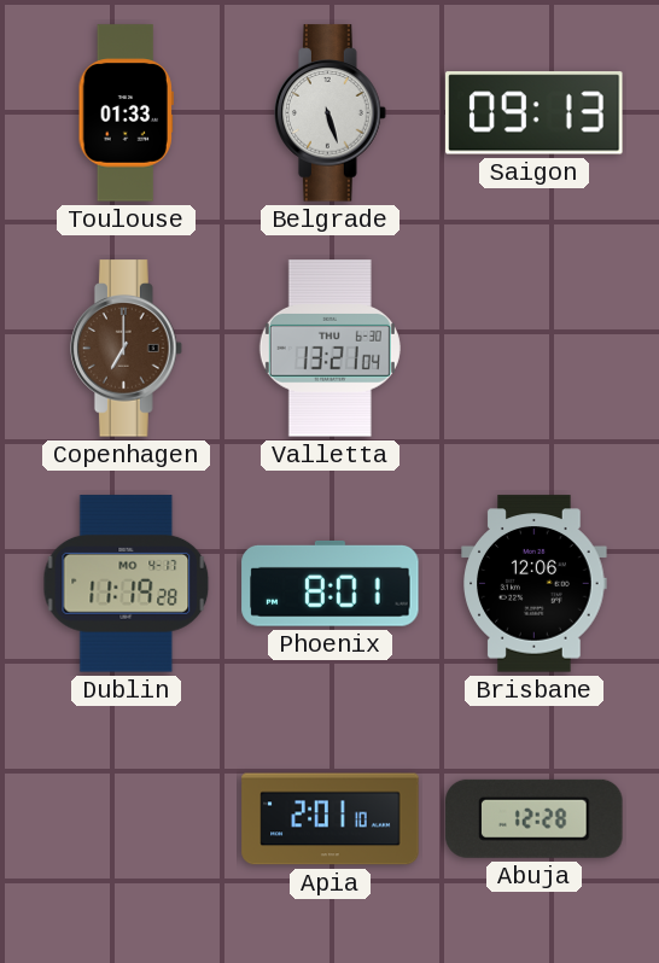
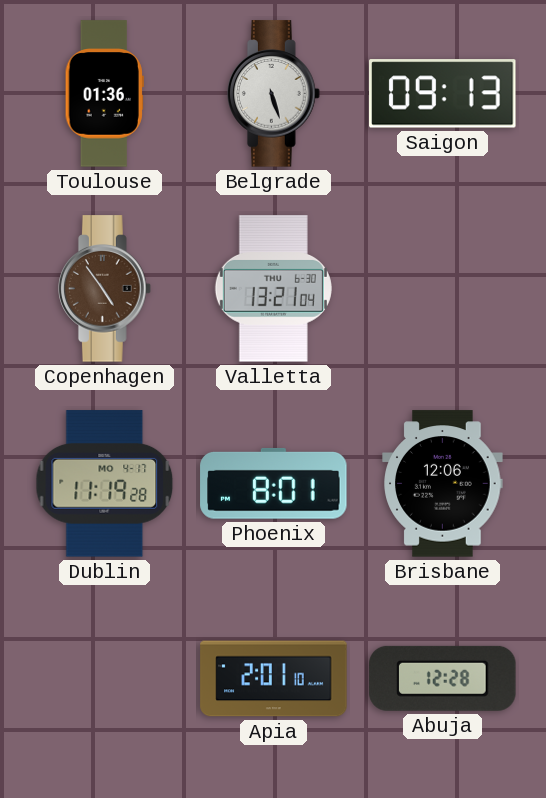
Toulouse: 01:33 -> 01:36 (104, 94)
Copenhagen: 7:00 -> 4:54 (105, 289)
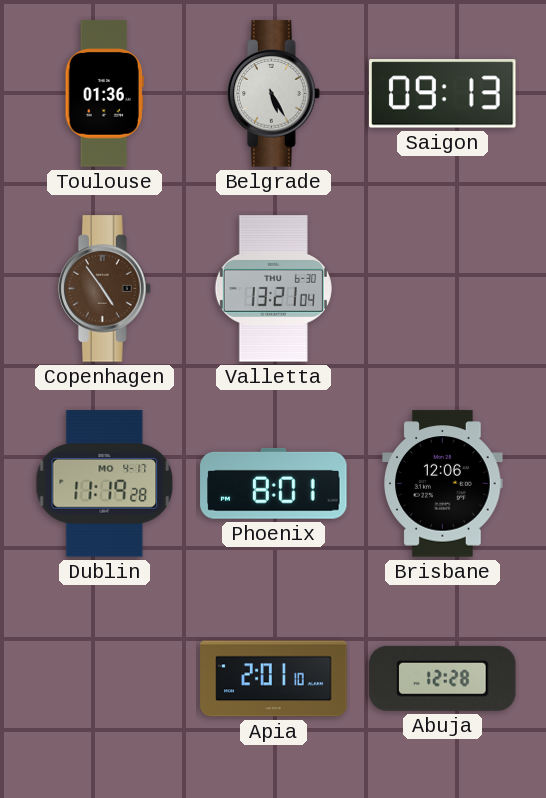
Belgrade: 5:27 -> 5:25 (274, 94)
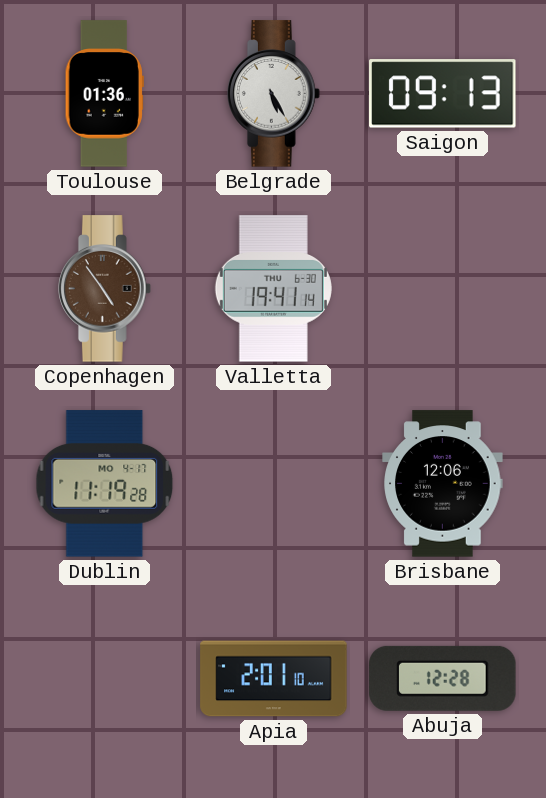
Valletta: 13:21 -> 19:41 (273, 289)
Phoenix: 8:01 -> none (274, 483)
